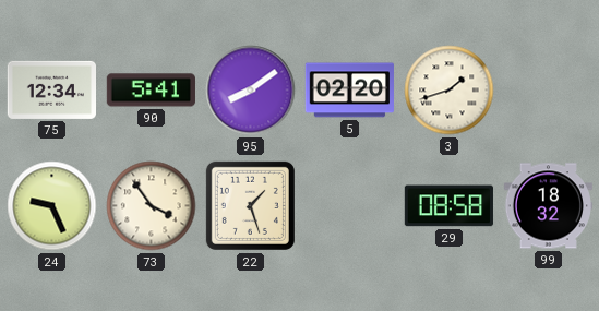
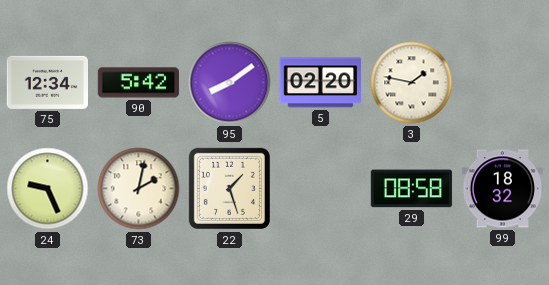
90: 5:41 -> 5:42 (138, 83)
3: 1:42 -> 1:47 (412, 83)
73: 3:54 -> 2:02 (139, 189)
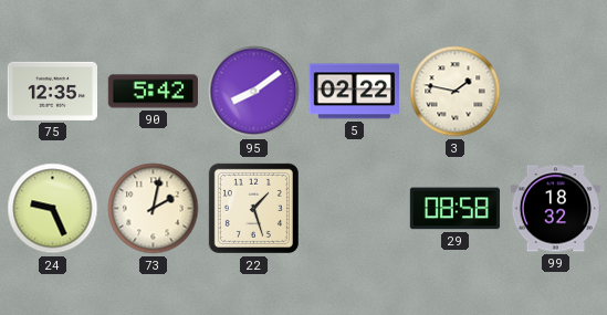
75: 12:34 -> 12:35 (52, 91)
5: 02:20 -> 02:22 (354, 92)
